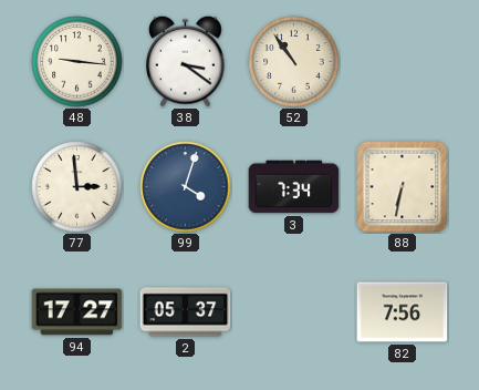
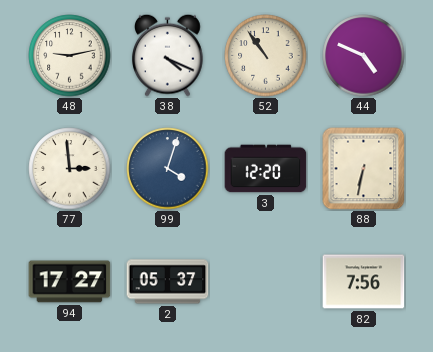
48: 9:16 -> 9:13 (70, 56)
38: 3:21 -> 4:19 (168, 55)
44: none -> 4:49 (364, 56)
3: 7:34 -> 12:20 (266, 169)
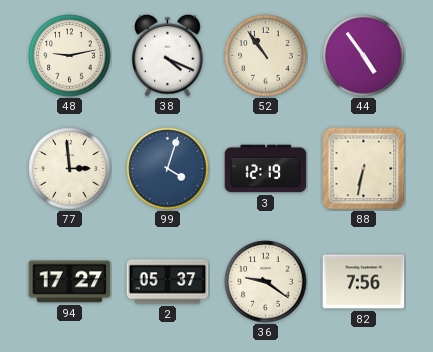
44: 4:49 -> 4:54 (364, 56)
3: 12:20 -> 12:19 (266, 169)
36: none -> 9:21 (266, 282)
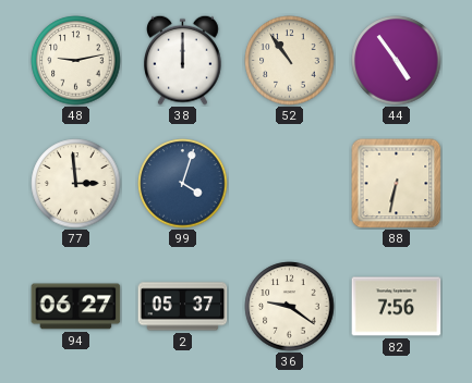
38: 4:19 -> 12:00 (183, 60)
3: 12:19 -> none (266, 169)
94: 17:27 -> 06:27 (76, 307)
